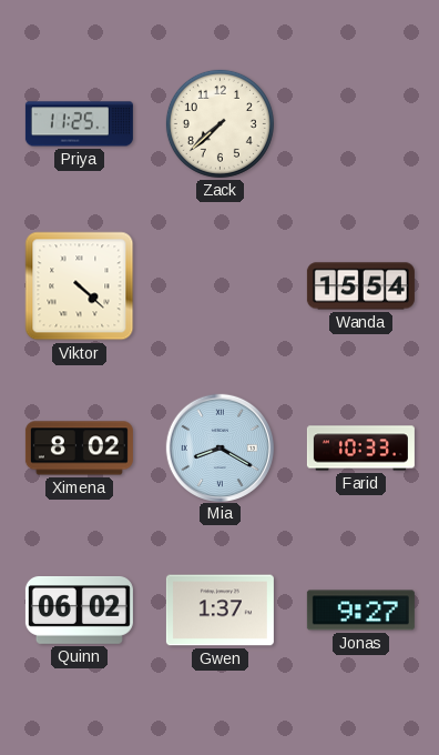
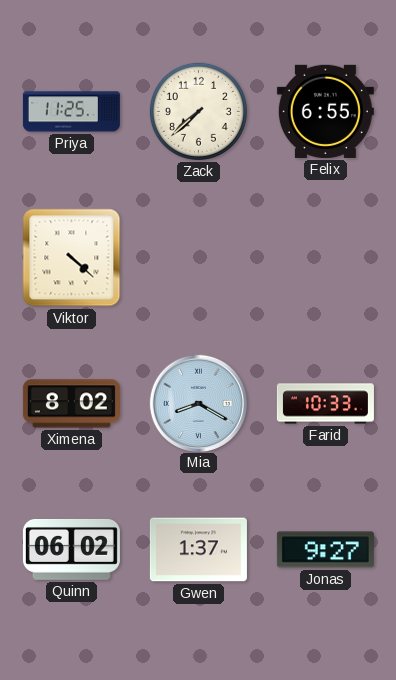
Felix: none -> 6:55 (325, 111)
Wanda: 15:54 -> none (360, 286)
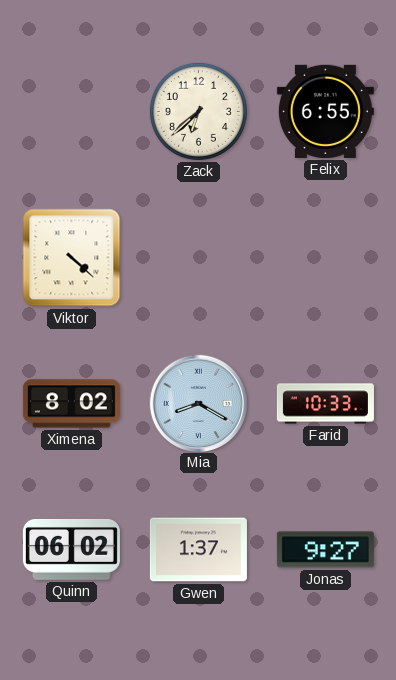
Priya: 11:25 -> none (71, 112)
Zack: 7:38 -> 6:38 (198, 111)
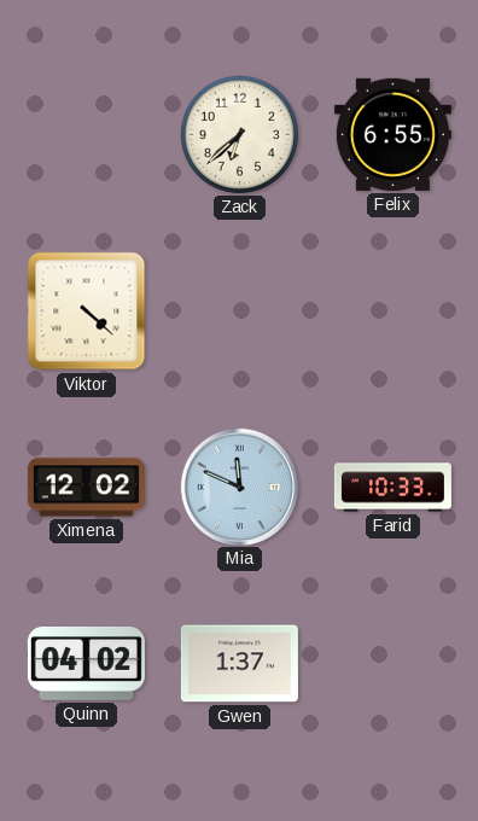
Ximena: 8:02 -> 12:02 (86, 488)
Mia: 8:20 -> 11:49 (239, 487)
Quinn: 06:02 -> 04:02 (86, 663)
Jonas: 9:27 -> none (325, 550)
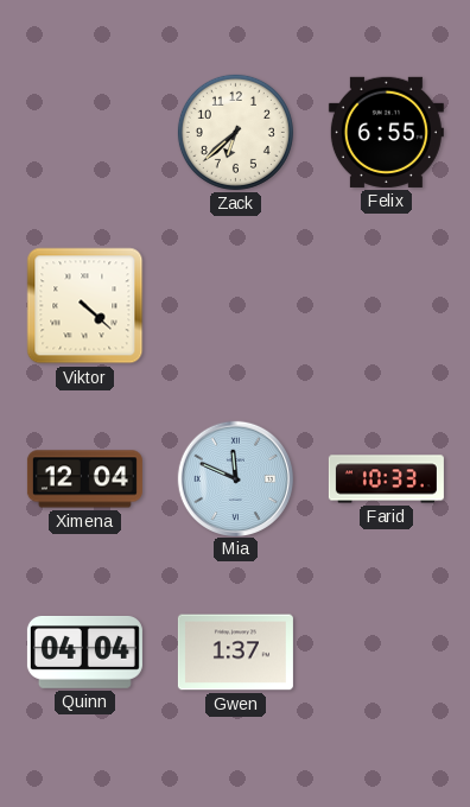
Ximena: 12:02 -> 12:04 (84, 479)
Quinn: 04:02 -> 04:04 (84, 652)
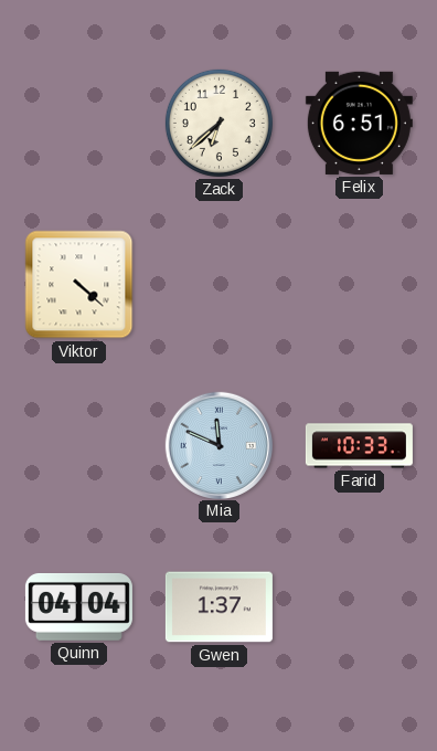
Felix: 6:55 -> 6:51 (359, 123)
Ximena: 12:04 -> none (84, 479)
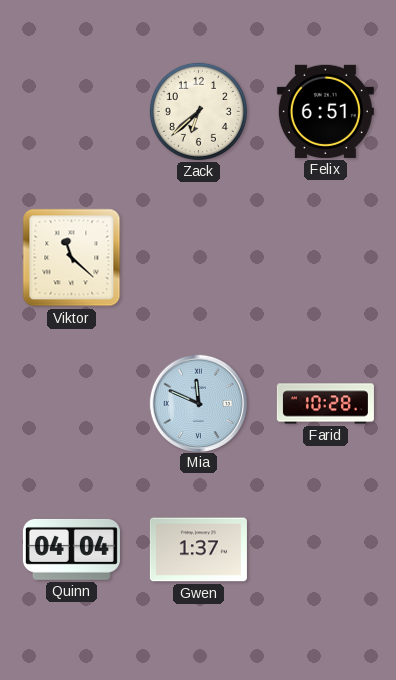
Viktor: 4:22 -> 11:22 (72, 258)
Farid: 10:33 -> 10:28 (325, 404)
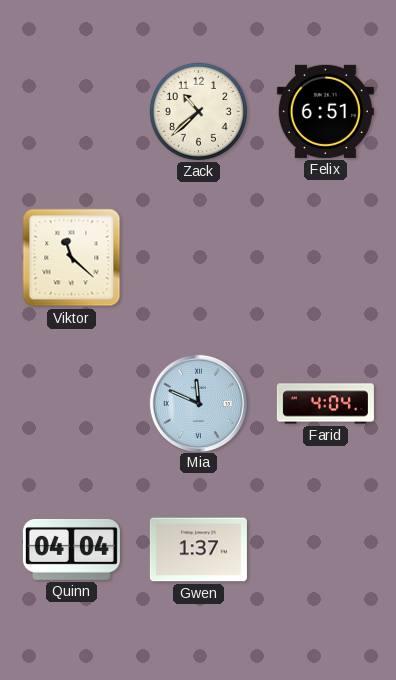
Zack: 6:38 -> 10:38 (198, 111)
Farid: 10:28 -> 4:04 (325, 404)
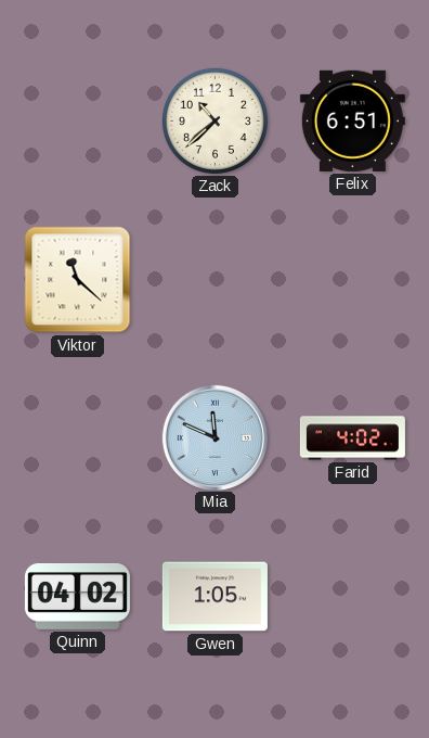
Farid: 4:04 -> 4:02 (352, 438)
Quinn: 04:04 -> 04:02 (77, 596)
Gwen: 1:37 -> 1:05 (214, 597)
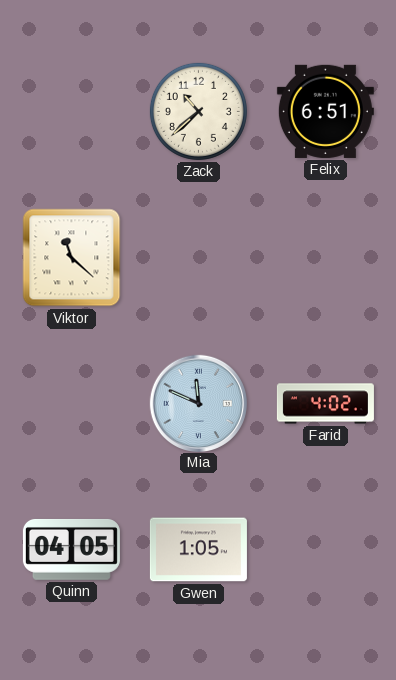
Quinn: 04:02 -> 04:05 (71, 549)
